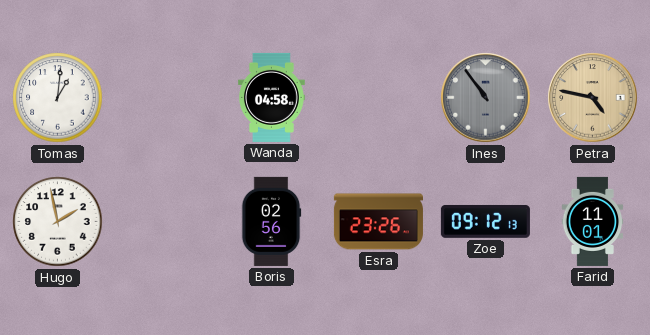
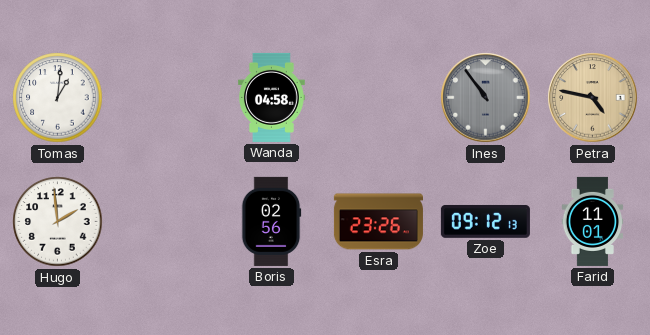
Hugo: 1:58 -> 1:59 (58, 222)
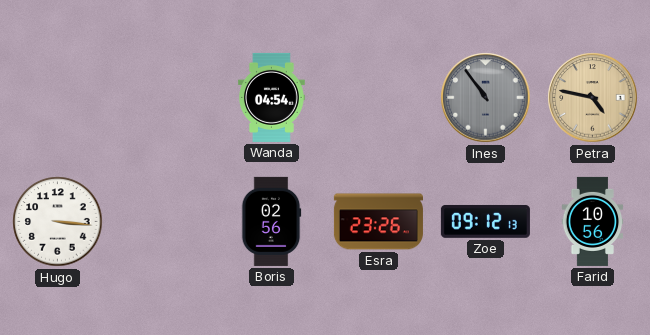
Tomas: 1:01 -> none (58, 98)
Wanda: 04:58 -> 04:54 (272, 97)
Hugo: 1:59 -> 3:16 (58, 222)
Farid: 11:01 -> 10:56 (593, 221)
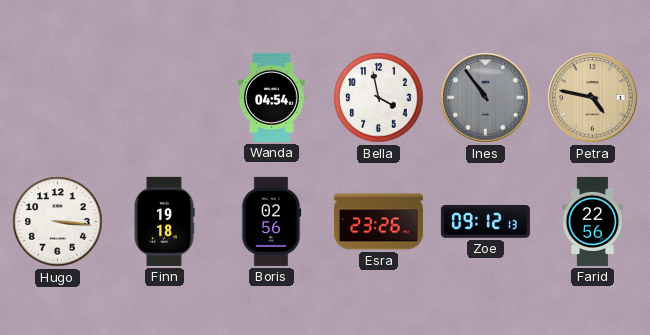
Bella: none -> 3:58 (379, 98)
Finn: none -> 19:18 (164, 221)
Farid: 10:56 -> 22:56 (593, 221)
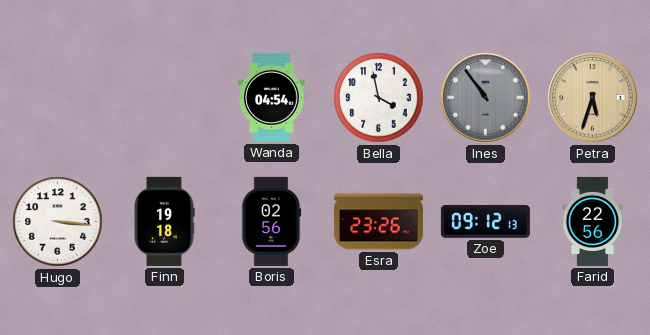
Petra: 4:47 -> 5:33 (593, 98)
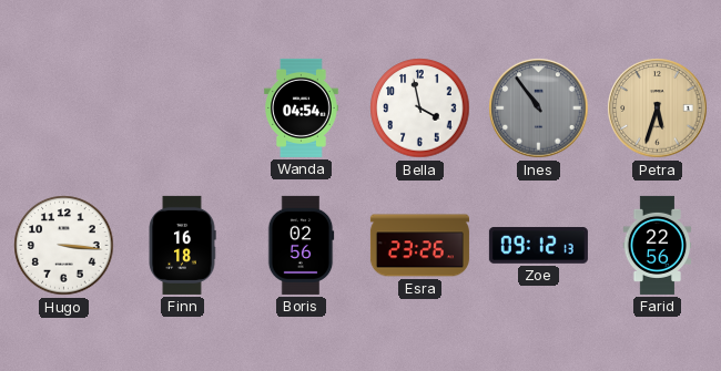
Finn: 19:18 -> 16:18 (182, 245)
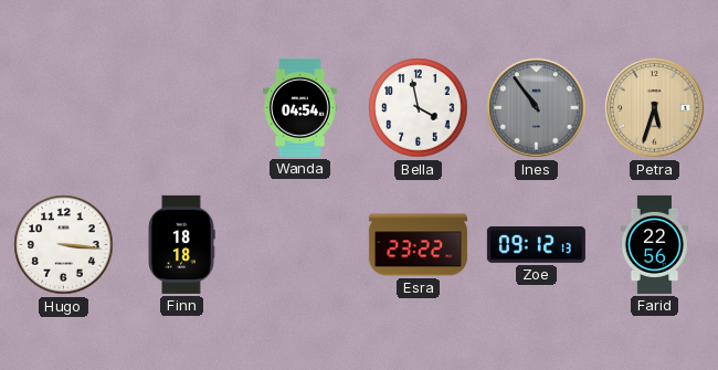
Finn: 16:18 -> 18:18 (181, 244)
Boris: 02:56 -> none (301, 245)
Esra: 23:26 -> 23:22 (418, 245)
